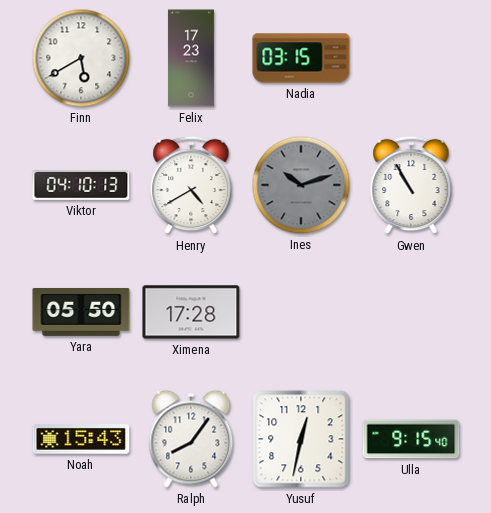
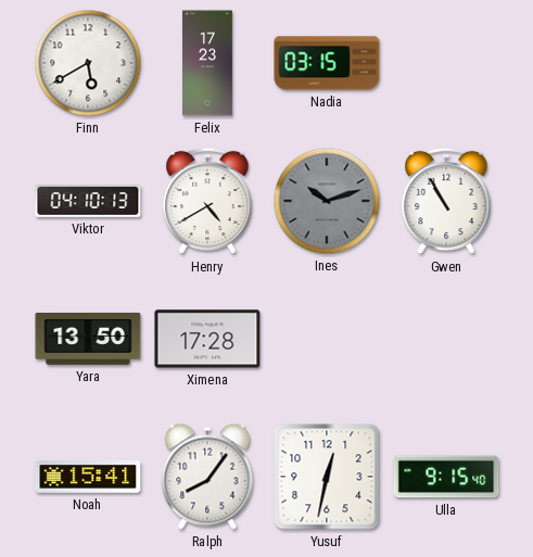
Yara: 05:50 -> 13:50 (88, 339)
Noah: 15:43 -> 15:41 (88, 477)
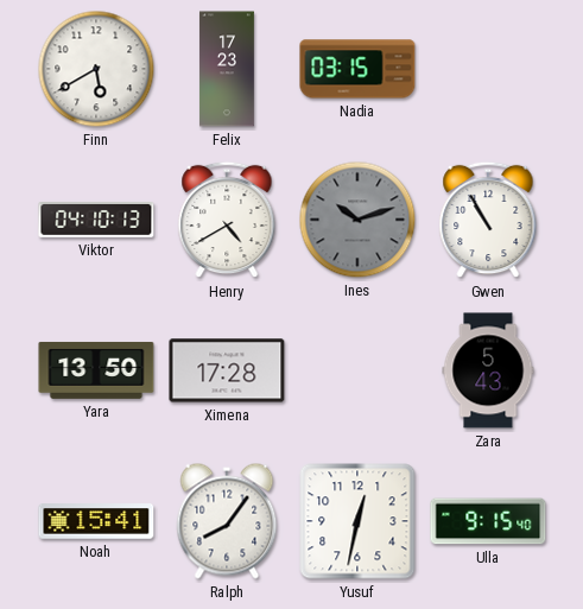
Zara: none -> 5:43 (488, 370)
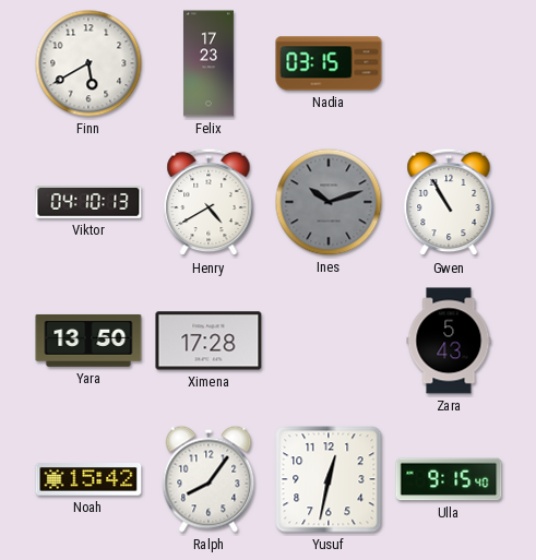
Noah: 15:41 -> 15:42 (88, 479)
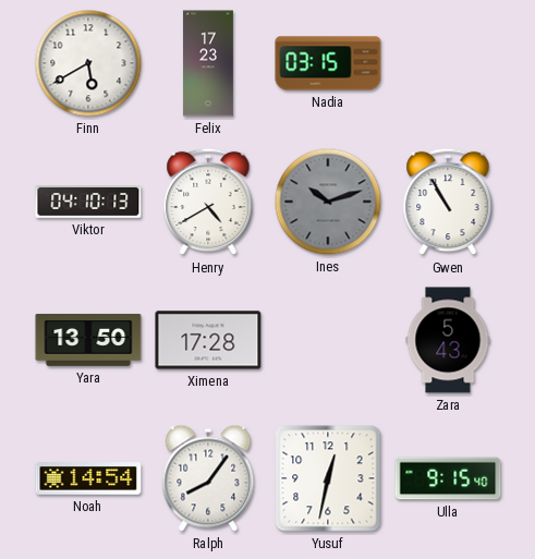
Noah: 15:42 -> 14:54 (88, 478)
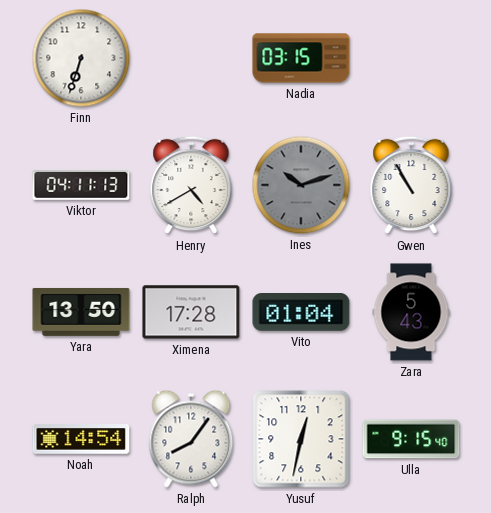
Finn: 5:40 -> 6:33 (81, 58)
Felix: 17:23 -> none (208, 63)
Viktor: 04:10 -> 04:11 (81, 186)
Vito: none -> 01:04 (301, 313)
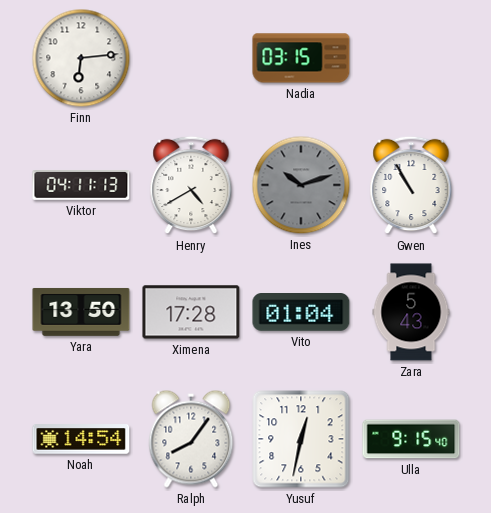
Finn: 6:33 -> 6:14 (81, 58)
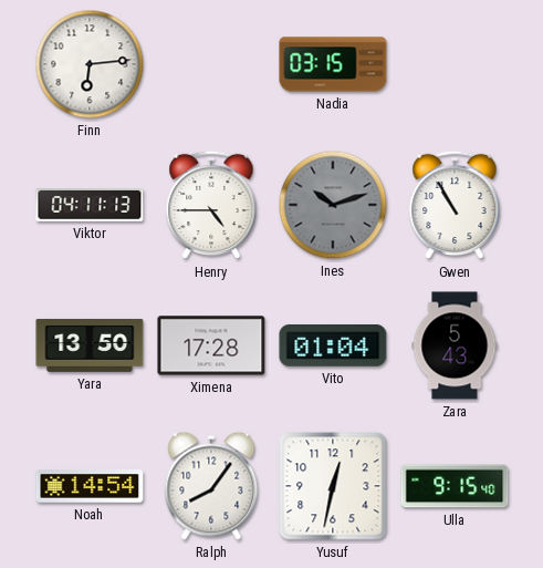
Henry: 4:40 -> 4:45 (211, 205)
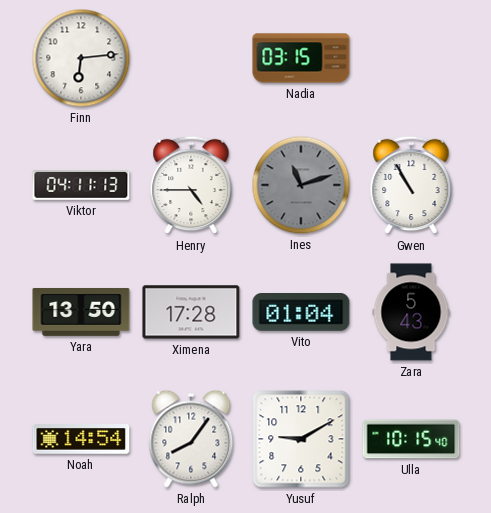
Ines: 10:12 -> 11:12 (301, 185)
Yusuf: 12:32 -> 9:10 (301, 439)
Ulla: 9:15 -> 10:15 (411, 439)
